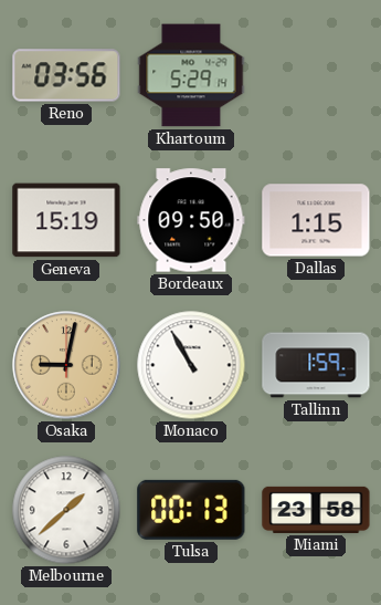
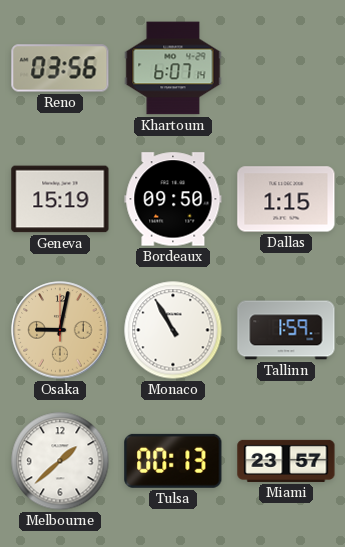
Khartoum: 5:29 -> 6:07 (173, 68)
Miami: 23:58 -> 23:57 (286, 461)
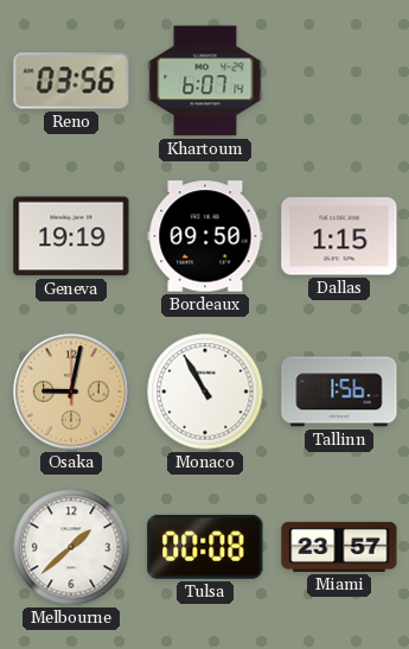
Geneva: 15:19 -> 19:19 (71, 236)
Tallinn: 1:59 -> 1:56 (339, 392)
Tulsa: 00:13 -> 00:08 (205, 547)
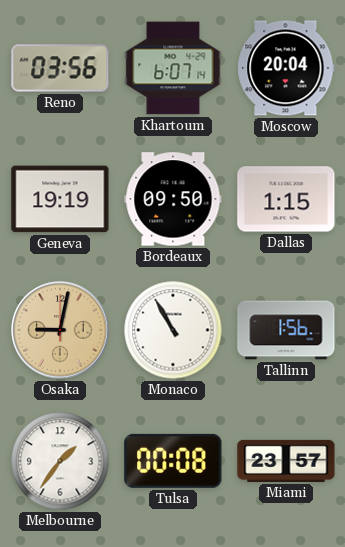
Moscow: none -> 20:04 (286, 68)
Melbourne: 1:38 -> 1:36 (60, 461)
